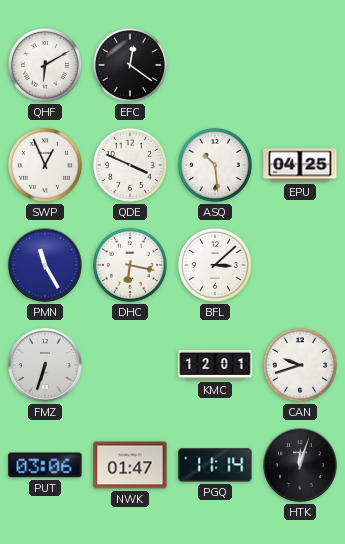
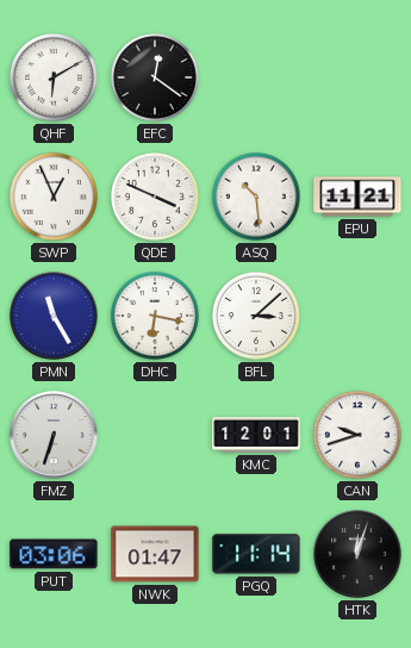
EPU: 04:25 -> 11:21 (357, 197)
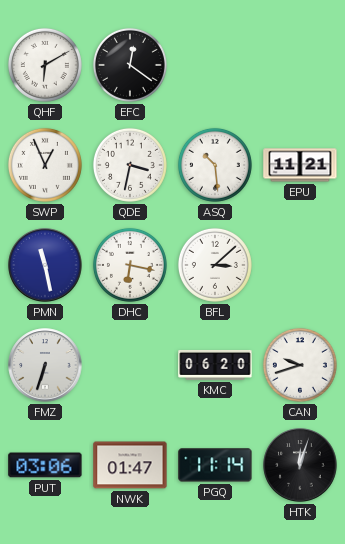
QDE: 3:49 -> 3:32 (130, 165)
PMN: 11:25 -> 11:28 (45, 265)
KMC: 12:01 -> 06:20 (215, 365)
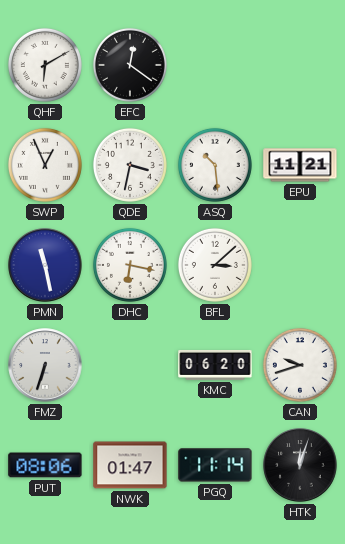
PUT: 03:06 -> 08:06 (45, 465)
